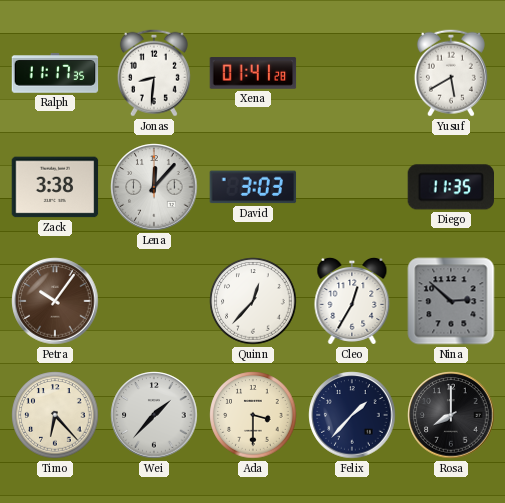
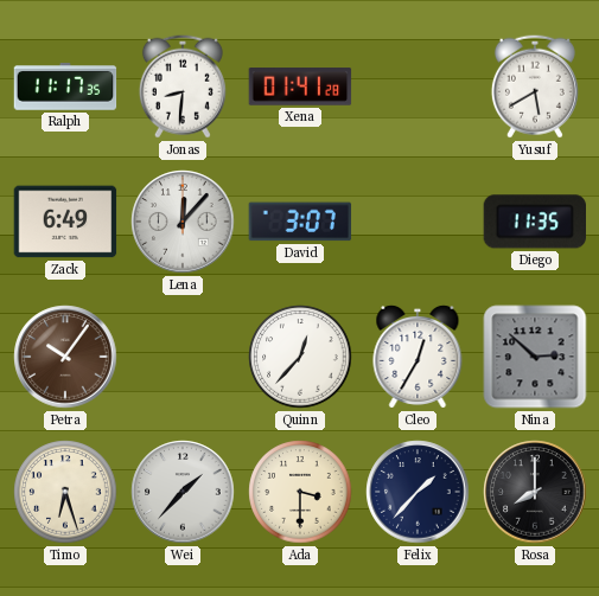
Zack: 3:38 -> 6:49 (65, 222)
David: 3:03 -> 3:07 (300, 222)
Timo: 6:23 -> 6:27 (65, 492)
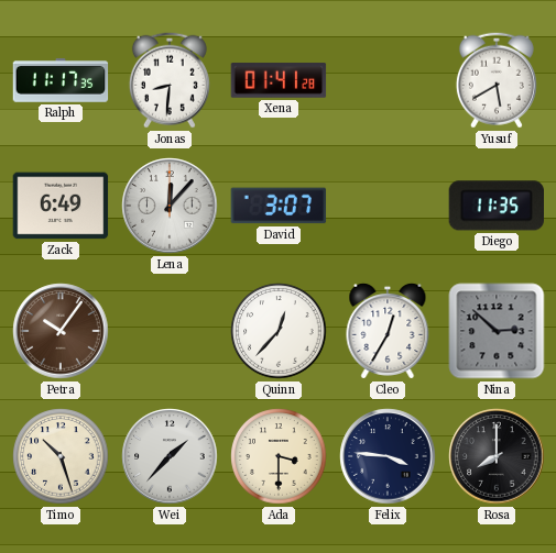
Timo: 6:27 -> 10:27 (61, 456)
Felix: 1:37 -> 3:46 (388, 456)
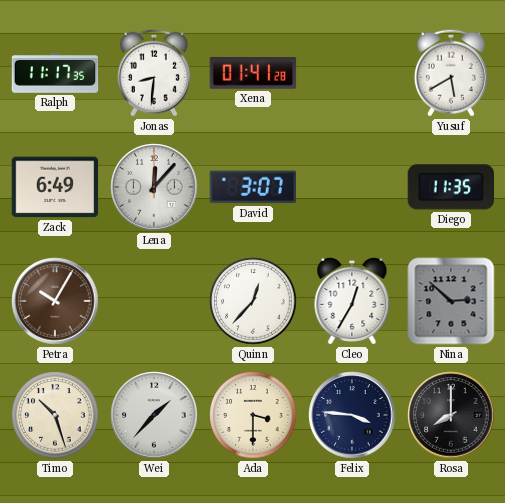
Petra: 10:06 -> 10:05 (55, 301)
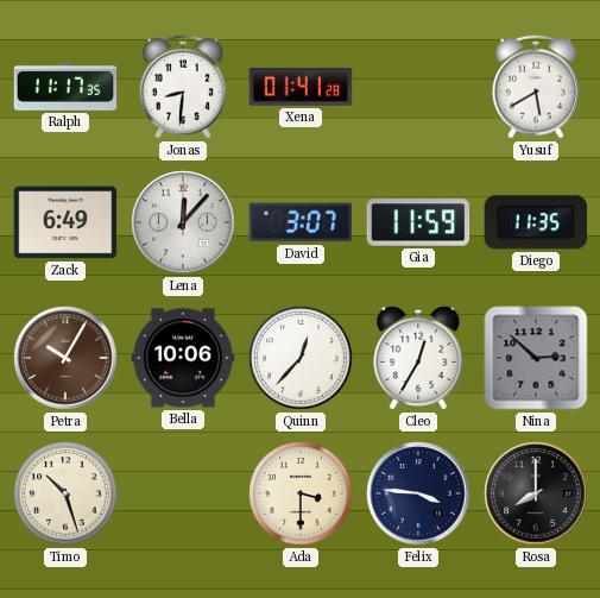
Gia: none -> 11:59 (418, 222)
Bella: none -> 10:06 (183, 358)
Wei: 1:37 -> none (154, 415)
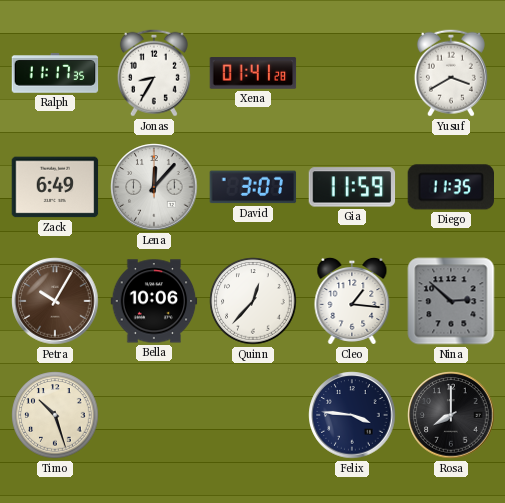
Jonas: 8:31 -> 8:35 (154, 73)
Yusuf: 5:40 -> 3:40 (451, 73)
Cleo: 12:35 -> 1:16 (352, 301)
Ada: 3:30 -> none (301, 493)
